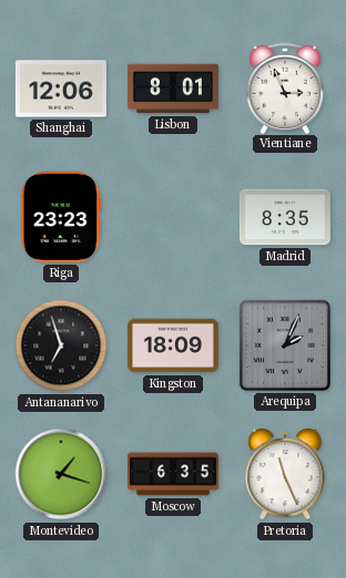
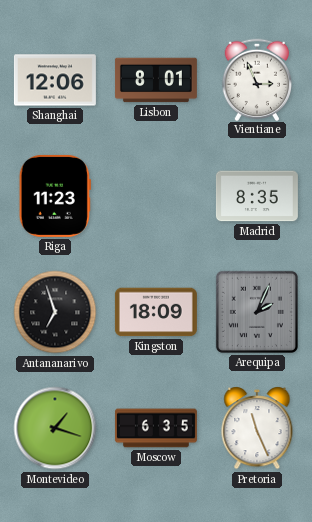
Riga: 23:23 -> 11:23 (55, 196)
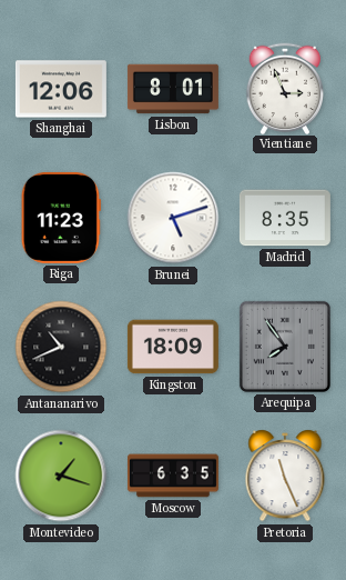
Brunei: none -> 5:12 (173, 218)
Antananarivo: 6:57 -> 10:41 (61, 347)
Arequipa: 2:04 -> 7:54 (285, 347)
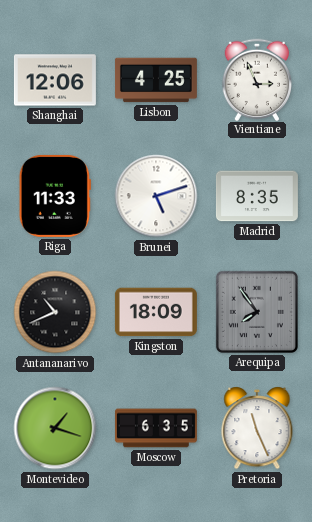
Lisbon: 8:01 -> 4:25 (156, 80)
Riga: 11:23 -> 11:33 (55, 196)
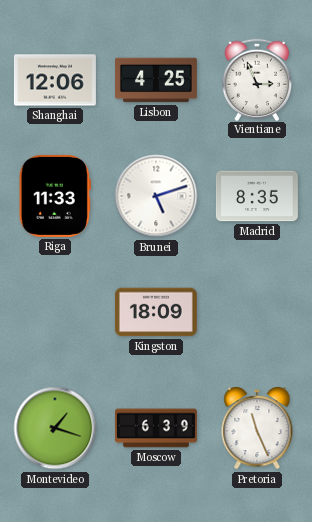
Antananarivo: 10:41 -> none (55, 312)
Arequipa: 7:54 -> none (257, 312)
Moscow: 6:35 -> 6:39 (156, 428)
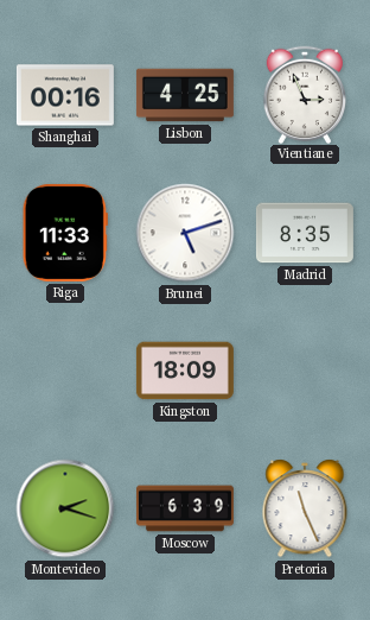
Shanghai: 12:06 -> 00:16 (65, 95)
Montevideo: 1:18 -> 2:18 (65, 508)
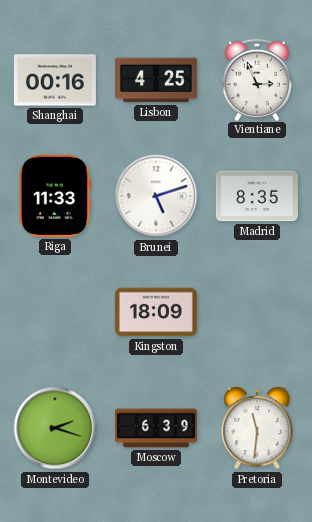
Pretoria: 11:26 -> 11:31 (257, 428)
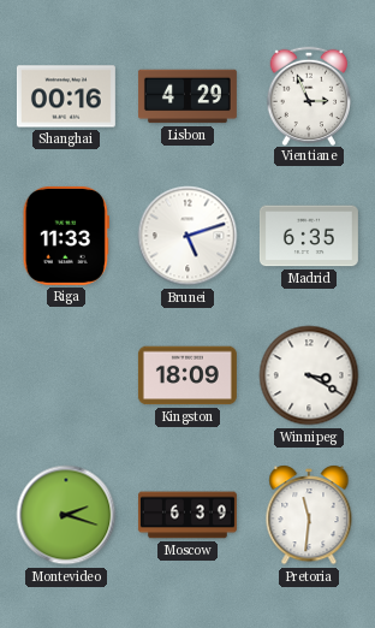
Lisbon: 4:25 -> 4:29 (187, 96)
Madrid: 8:35 -> 6:35 (309, 236)
Winnipeg: none -> 3:20 (309, 375)
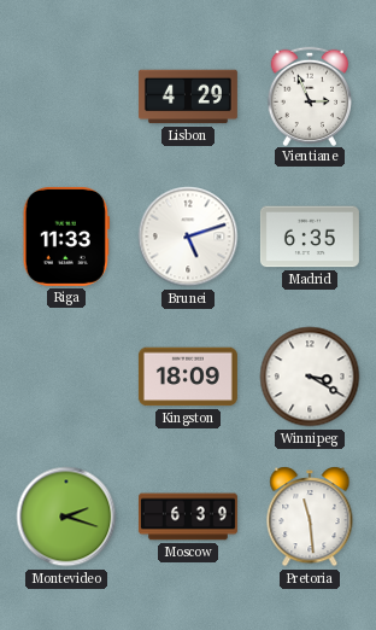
Shanghai: 00:16 -> none (66, 96)
Pretoria: 11:31 -> 11:29 (310, 517)
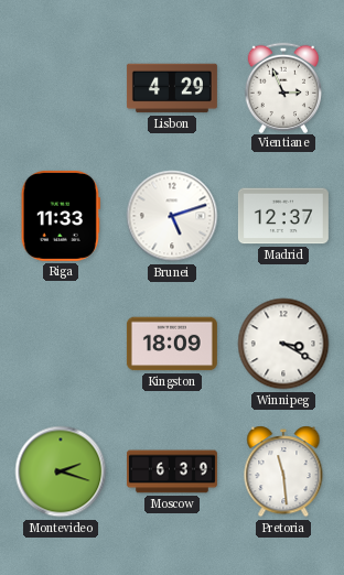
Madrid: 6:35 -> 12:37 (283, 216)
